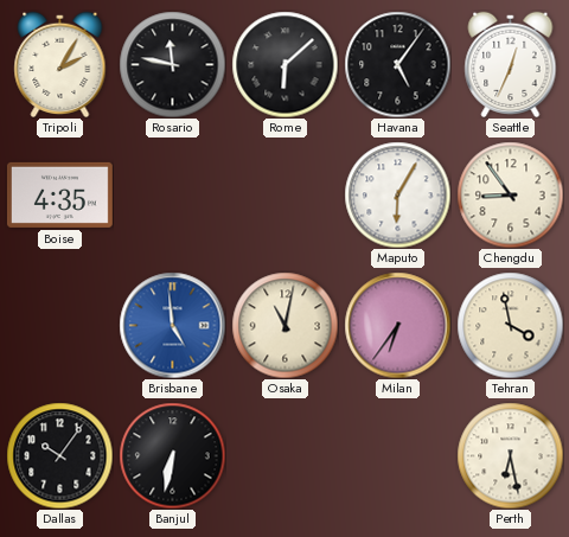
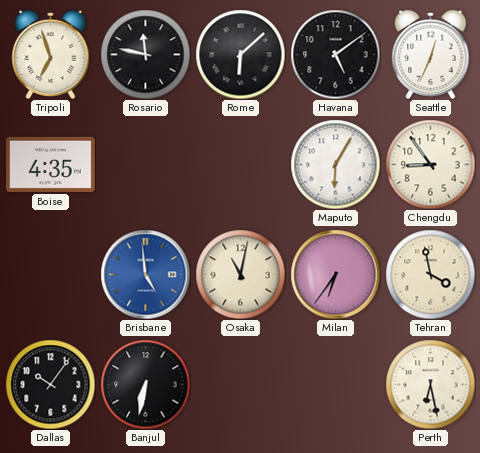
Tripoli: 2:05 -> 6:57 (51, 54)
Havana: 5:06 -> 5:09 (335, 54)
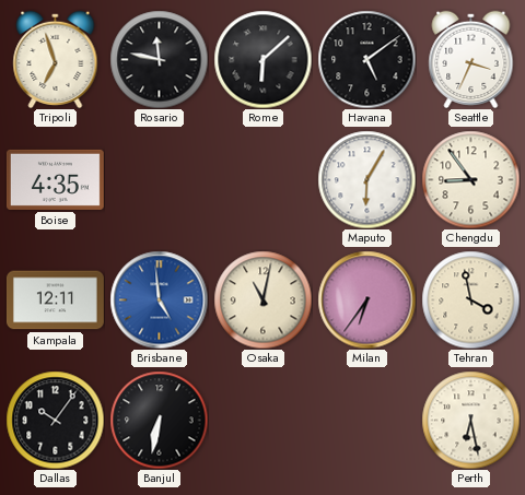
Seattle: 12:34 -> 3:34 (471, 59)
Kampala: none -> 12:11 (55, 300)
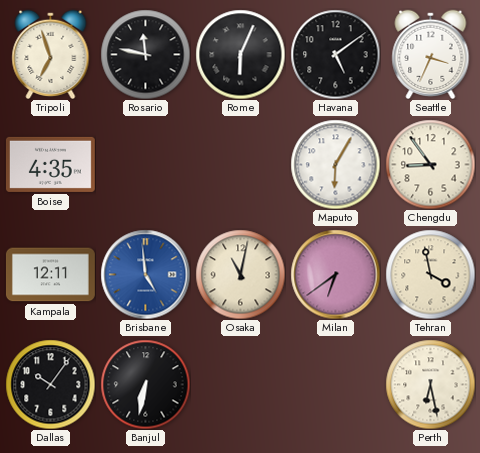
Rome: 6:08 -> 6:04 (240, 54)
Milan: 6:36 -> 6:39 (335, 274)
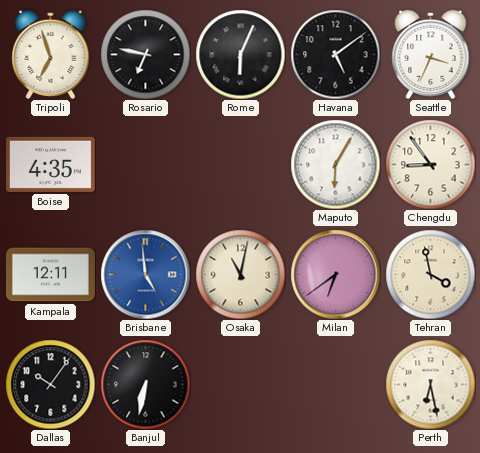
Rosario: 11:47 -> 6:47 (145, 54)
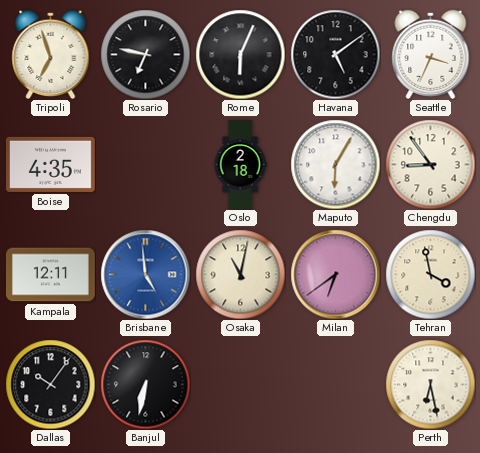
Oslo: none -> 2:18 (240, 165)
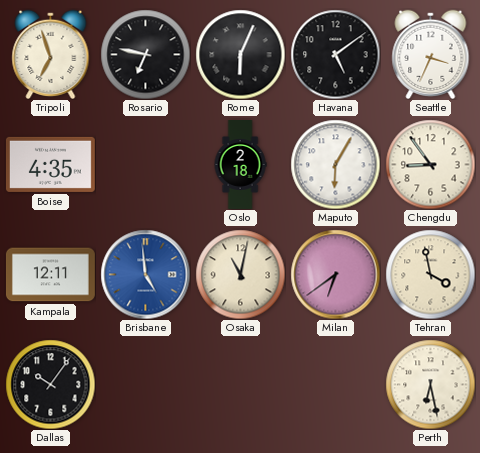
Banjul: 6:32 -> none (145, 384)
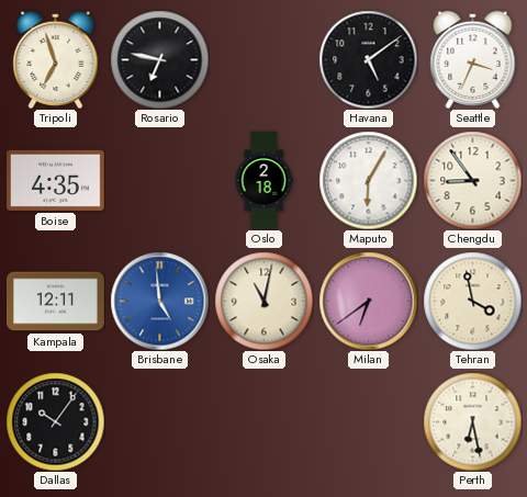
Rome: 6:04 -> none (240, 54)
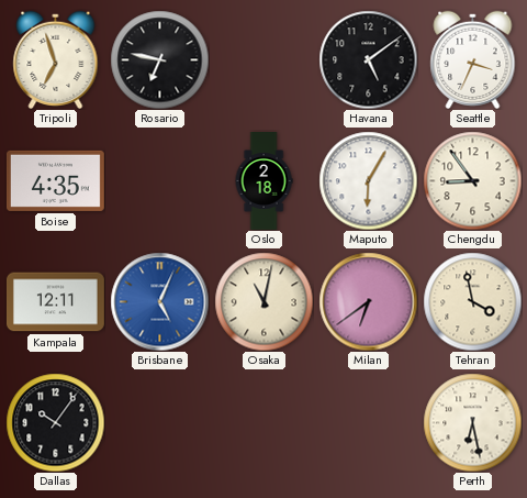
Brisbane: 4:59 -> 5:04 (159, 301)
